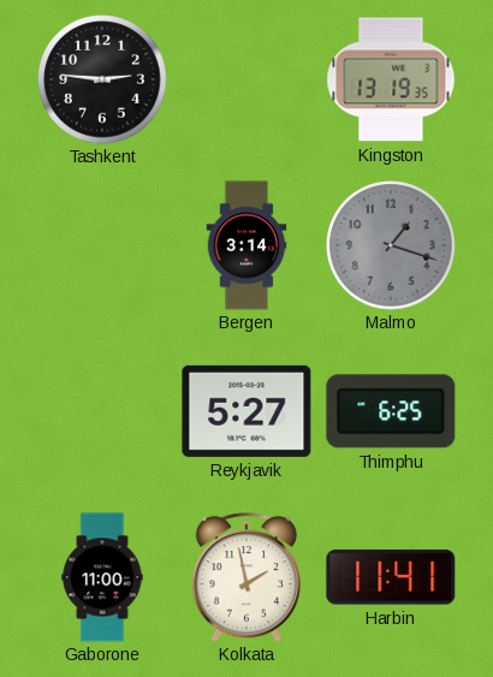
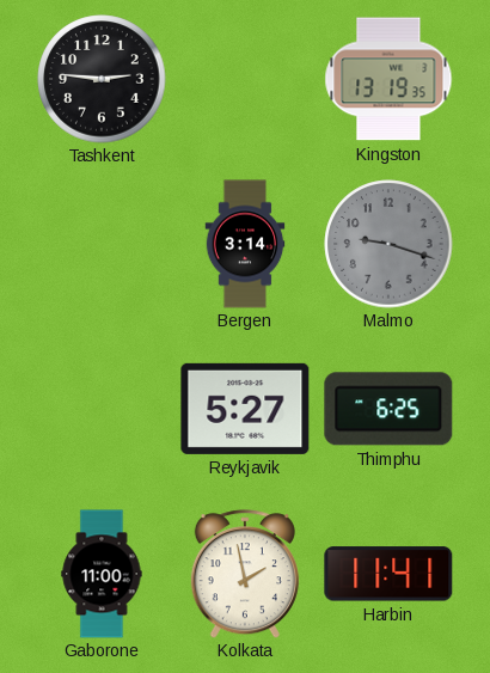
Malmo: 1:18 -> 9:18 (388, 244)
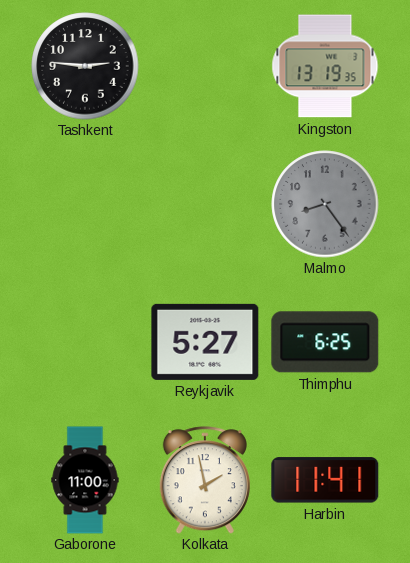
Bergen: 3:14 -> none (245, 244)
Malmo: 9:18 -> 8:24 (325, 204)
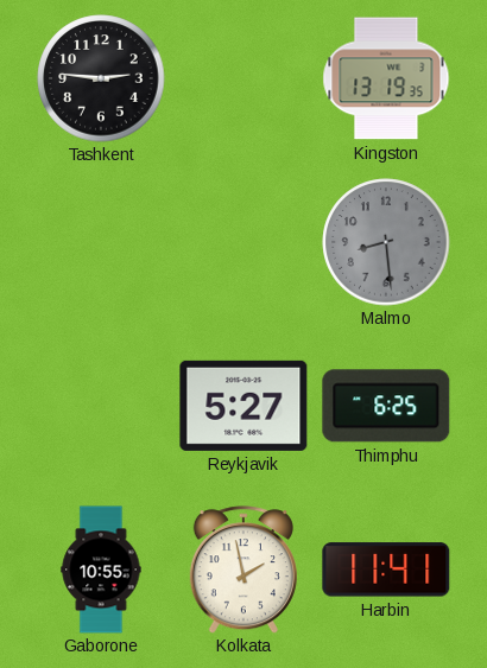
Malmo: 8:24 -> 8:29 (386, 242)
Gaborone: 11:00 -> 10:55 (101, 570)
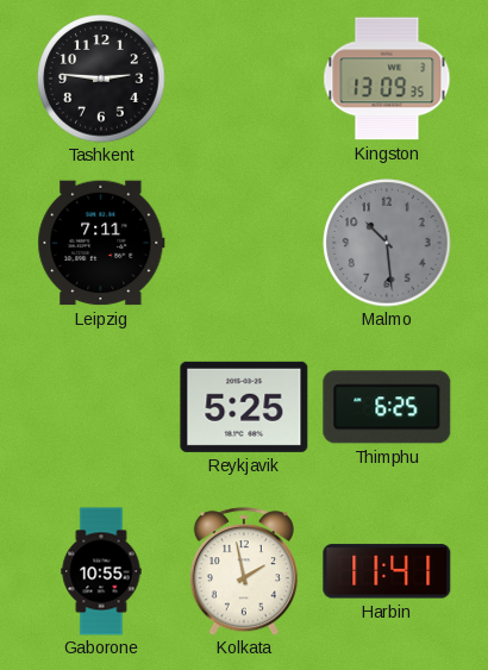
Kingston: 13:19 -> 13:09 (387, 79)
Leipzig: none -> 7:11 (101, 243)
Malmo: 8:29 -> 10:29 (387, 243)
Reykjavik: 5:27 -> 5:25 (244, 407)
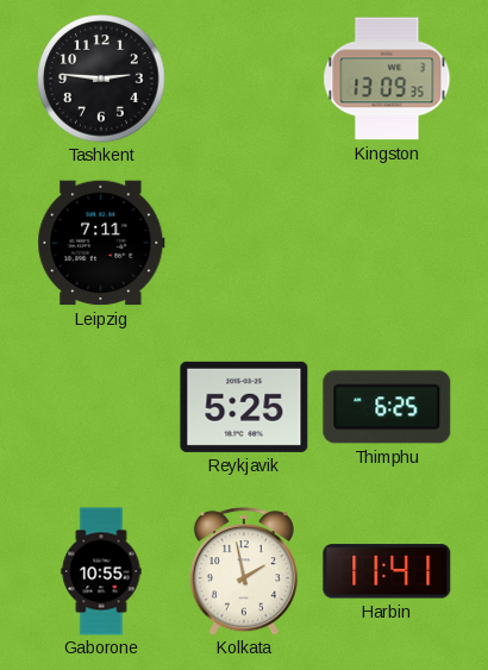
Malmo: 10:29 -> none (387, 243)
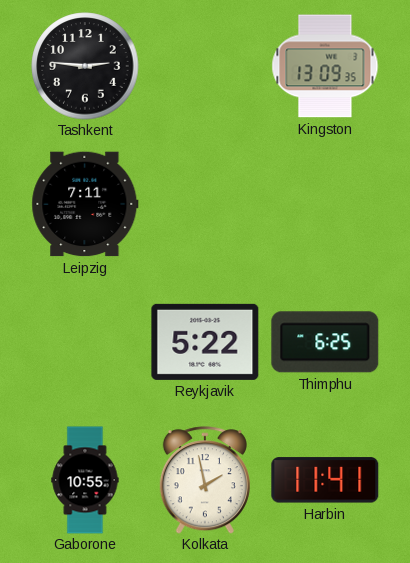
Reykjavik: 5:25 -> 5:22 (205, 342)
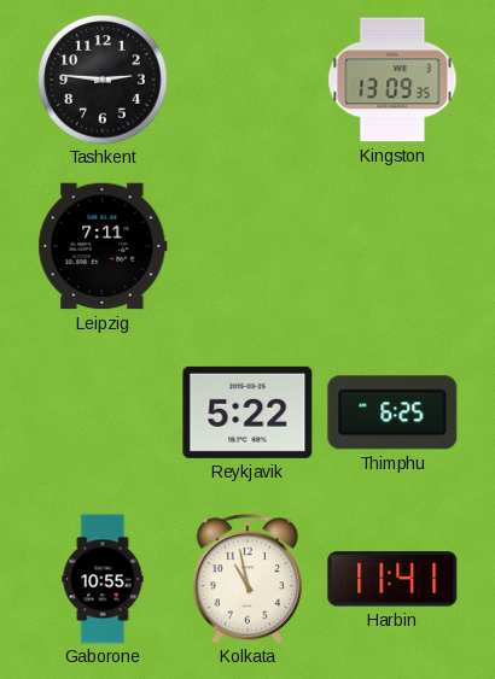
Kolkata: 1:58 -> 10:58 (247, 579)
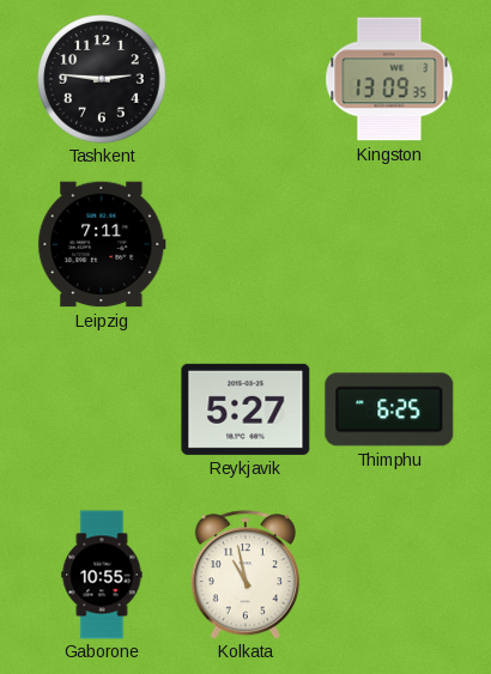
Reykjavik: 5:22 -> 5:27 (245, 409)
Harbin: 11:41 -> none (392, 579)
